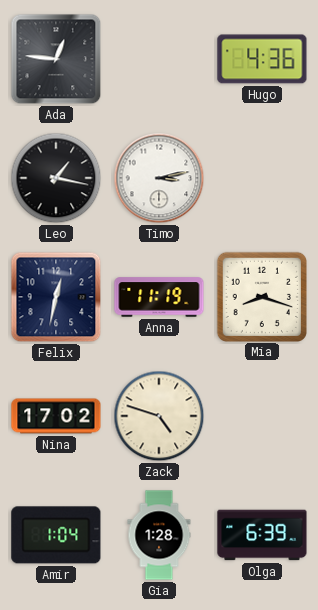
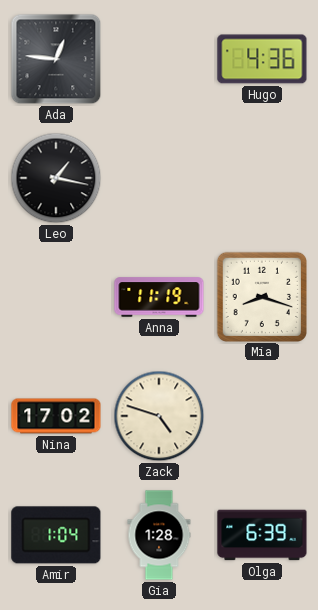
Timo: 3:13 -> none (159, 178)
Felix: 12:32 -> none (56, 297)
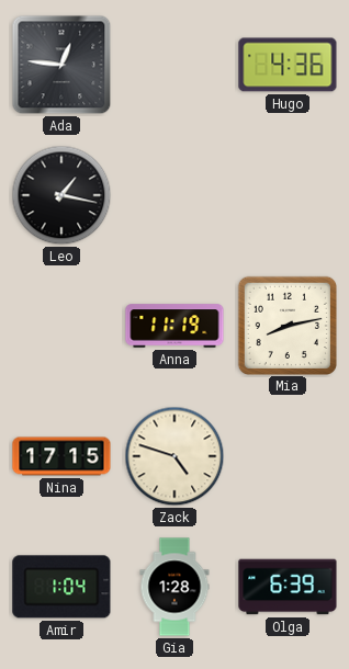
Mia: 8:18 -> 8:13 (286, 325)
Nina: 17:02 -> 17:15 (61, 456)
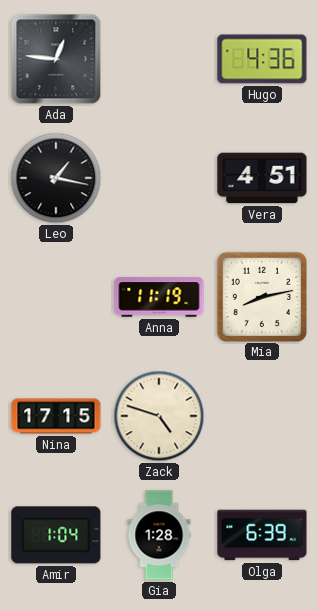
Vera: none -> 4:51 (262, 178)
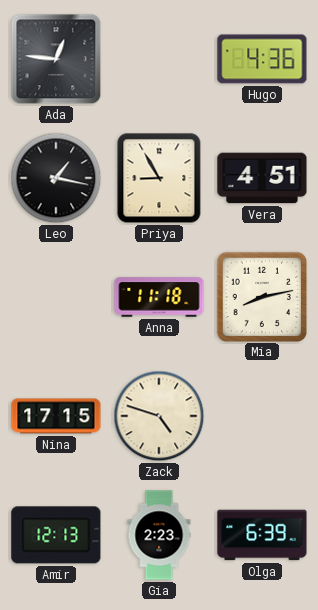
Priya: none -> 8:55 (159, 178)
Anna: 11:19 -> 11:18 (159, 297)
Amir: 1:04 -> 12:13 (56, 535)
Gia: 1:28 -> 2:23 (159, 535)
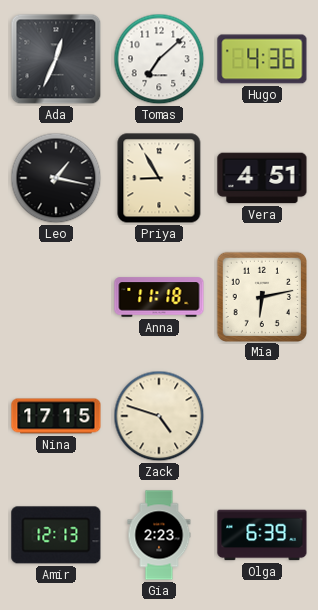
Ada: 12:46 -> 12:34 (56, 59)
Tomas: none -> 7:08 (159, 59)
Mia: 8:13 -> 6:13 (261, 296)
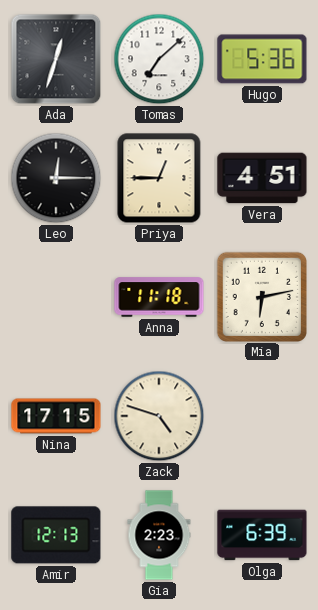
Ada: 12:34 -> 12:33 (56, 59)
Hugo: 4:36 -> 5:36 (262, 59)
Leo: 1:17 -> 12:15 (56, 178)
Priya: 8:55 -> 12:45 (159, 178)
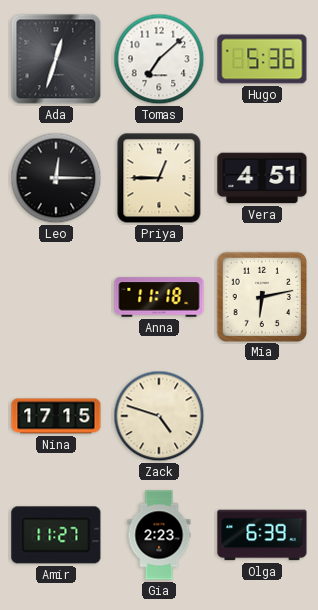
Amir: 12:13 -> 11:27 (56, 535)
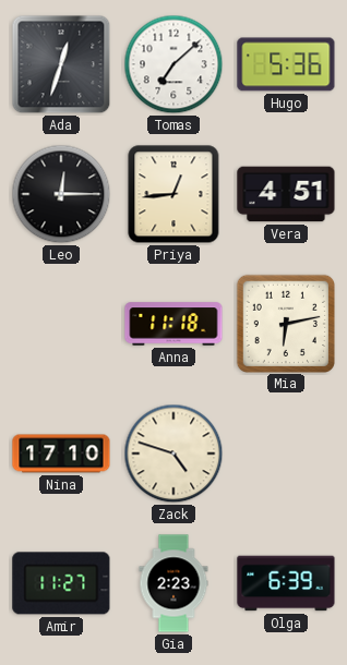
Priya: 12:45 -> 12:44 (174, 194)
Nina: 17:15 -> 17:10 (61, 454)
